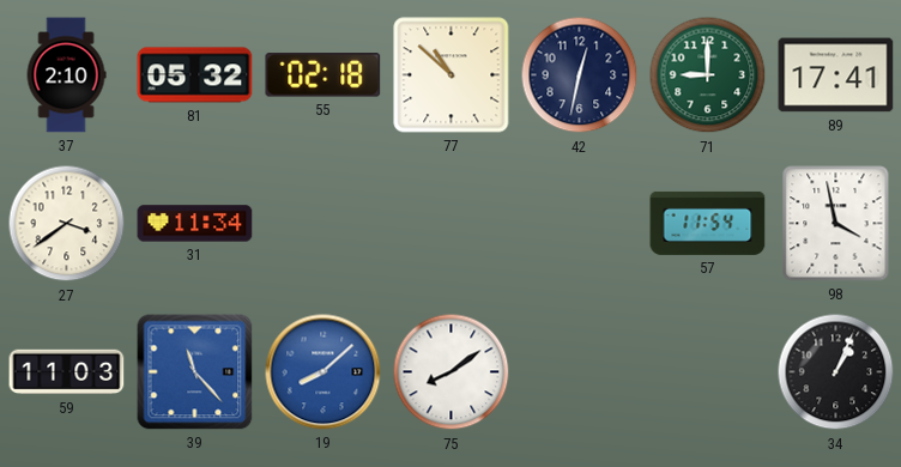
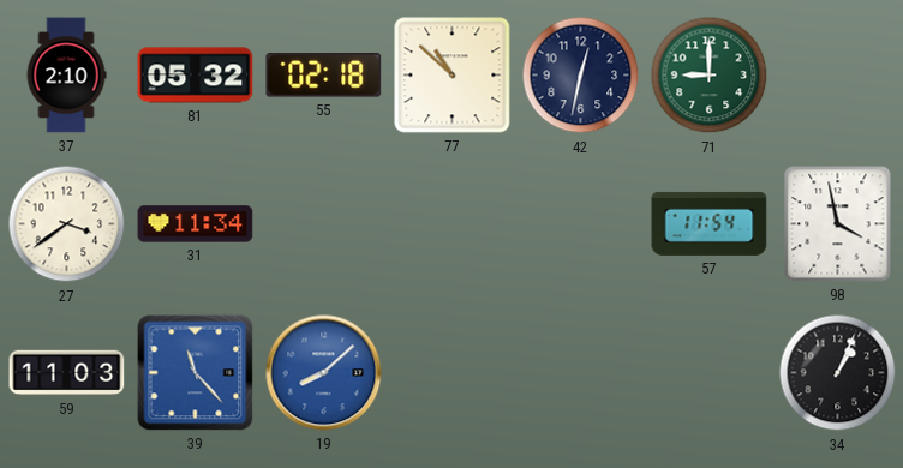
89: 17:41 -> none (836, 75)
75: 8:09 -> none (452, 372)
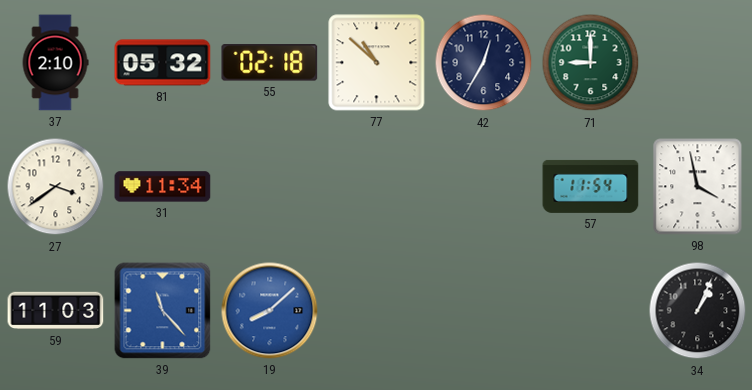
42: 12:32 -> 12:35 (484, 63)
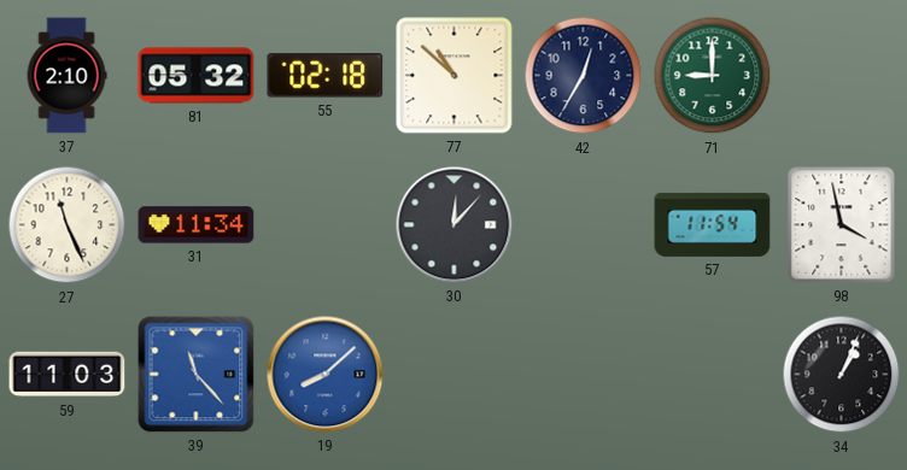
27: 3:39 -> 11:26 (68, 225)
30: none -> 12:07 (455, 225)
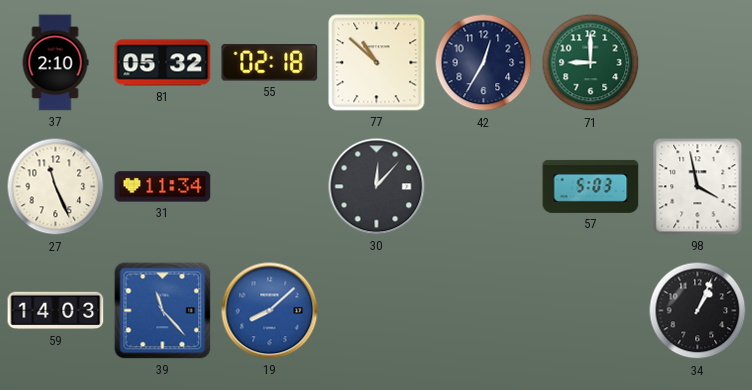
57: 11:54 -> 5:03 (591, 186)
59: 11:03 -> 14:03 (56, 311)
